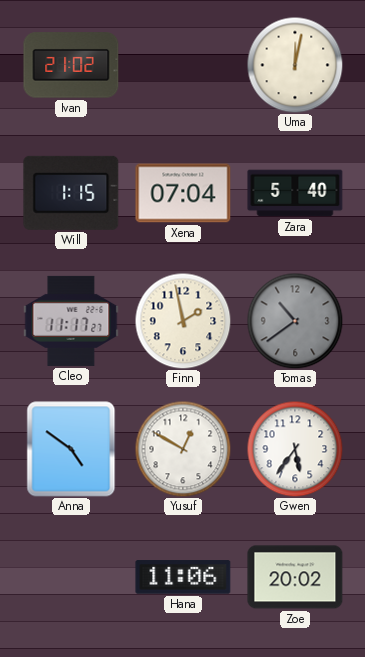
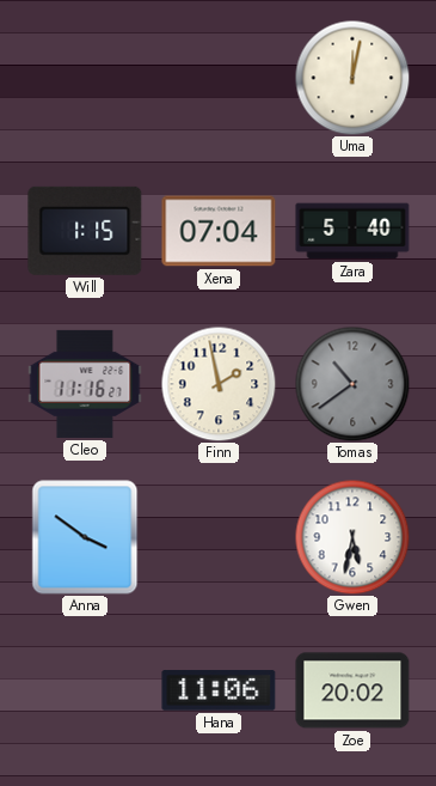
Ivan: 21:02 -> none (71, 65)
Cleo: 11:17 -> 11:16 (85, 384)
Anna: 4:51 -> 3:51 (85, 537)
Yusuf: 12:50 -> none (183, 449)
Gwen: 5:36 -> 5:32 (352, 537)
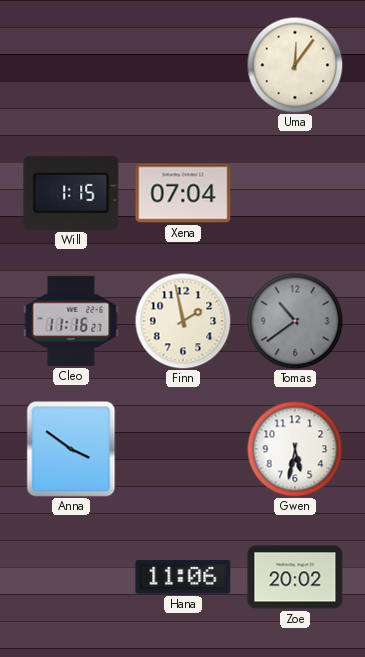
Uma: 12:02 -> 12:06 (295, 65)
Zara: 5:40 -> none (352, 231)
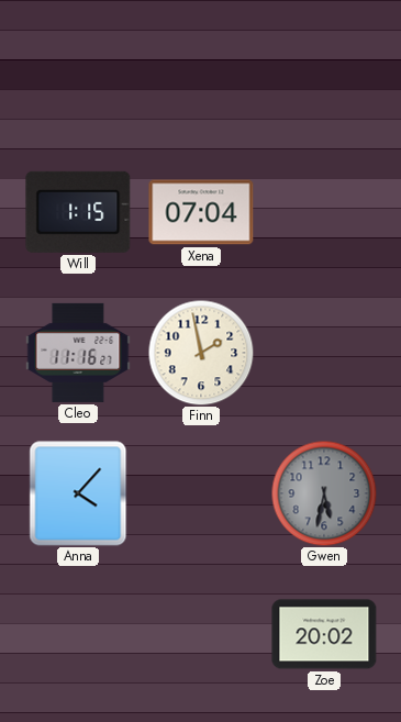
Uma: 12:06 -> none (295, 65)
Tomas: 10:39 -> none (295, 321)
Anna: 3:51 -> 4:07 (78, 493)
Gwen dial: white -> grey (324, 493)
Hana: 11:06 -> none (183, 577)
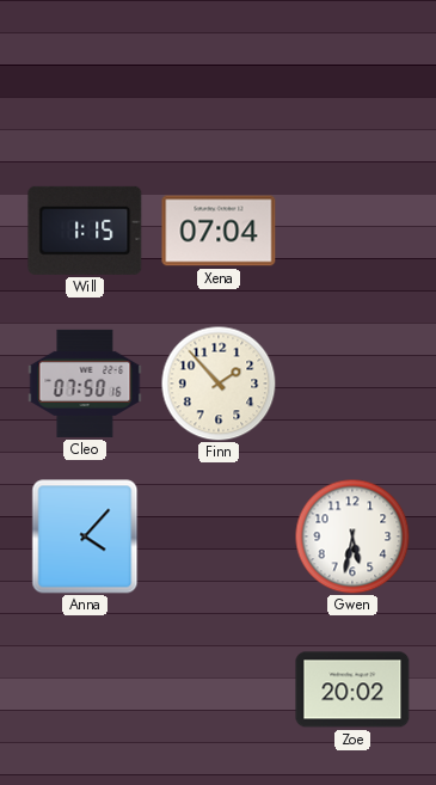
Cleo: 11:16 -> 07:50 (85, 384)
Finn: 1:58 -> 1:53 (219, 384)
Gwen dial: grey -> white (352, 536)
